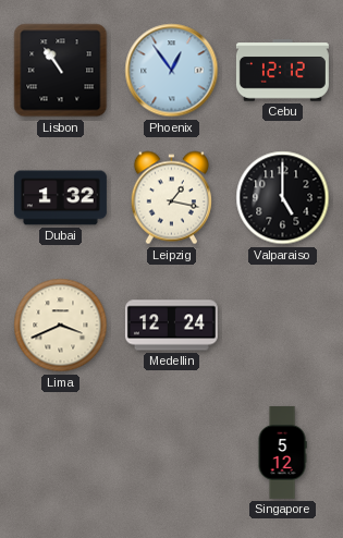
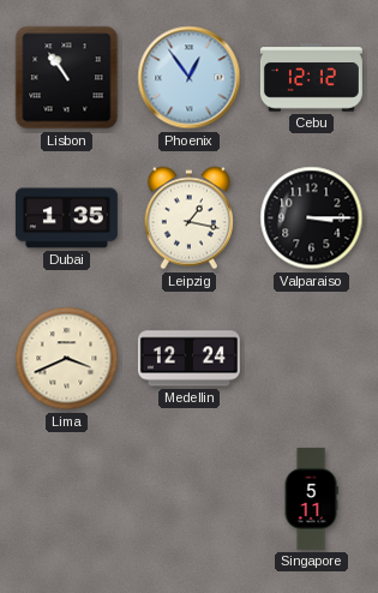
Dubai: 1:32 -> 1:35 (66, 218)
Valparaiso: 5:00 -> 3:15 (312, 218)
Singapore: 5:12 -> 5:11 (311, 498)
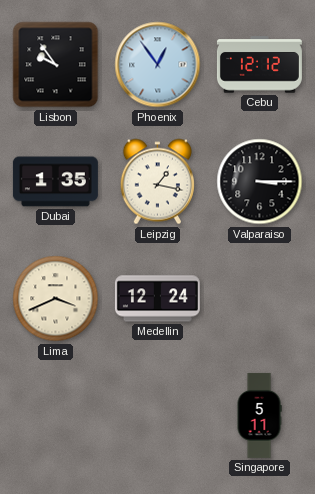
Lisbon: 10:54 -> 9:54 (56, 65)
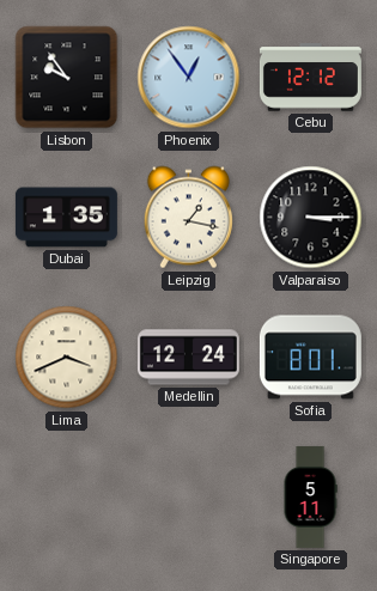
Sofia: none -> 8:01 (310, 358)
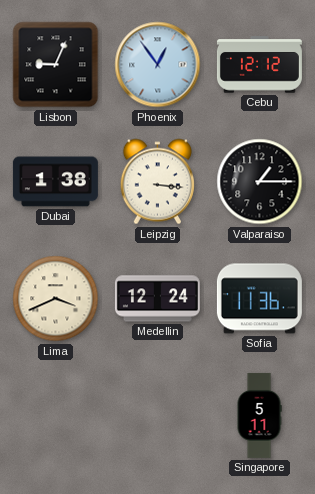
Lisbon: 9:54 -> 9:04 (56, 65)
Dubai: 1:35 -> 1:38 (55, 182)
Leipzig: 1:17 -> 3:16 (157, 182)
Valparaiso: 3:15 -> 1:15 (260, 182)
Sofia: 8:01 -> 11:36 (259, 299)
